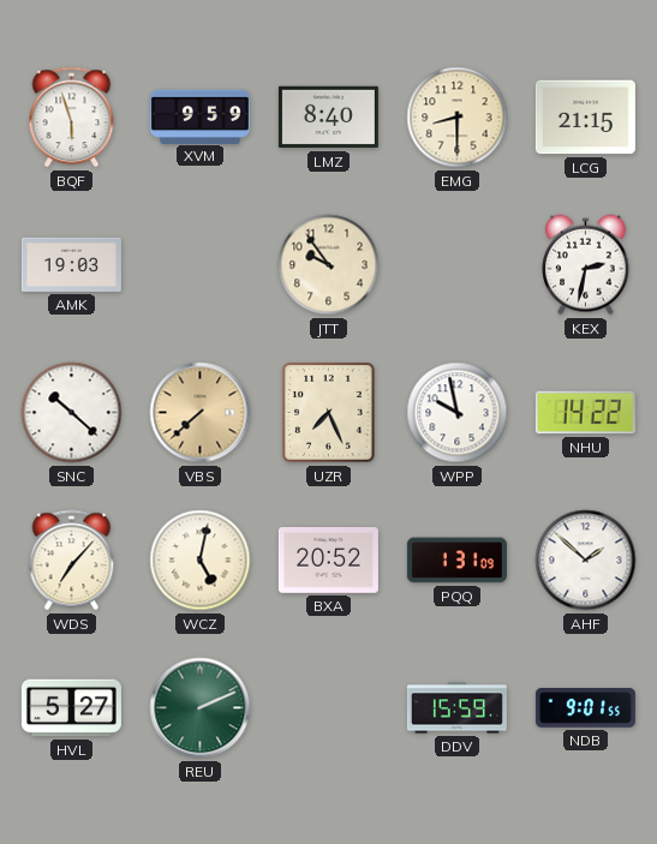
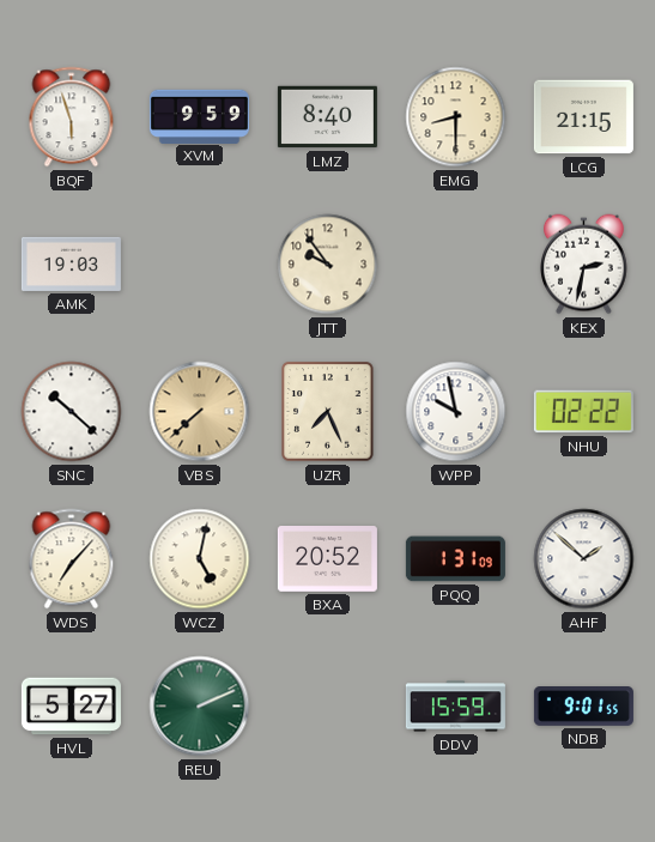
NHU: 14:22 -> 02:22 (583, 412)
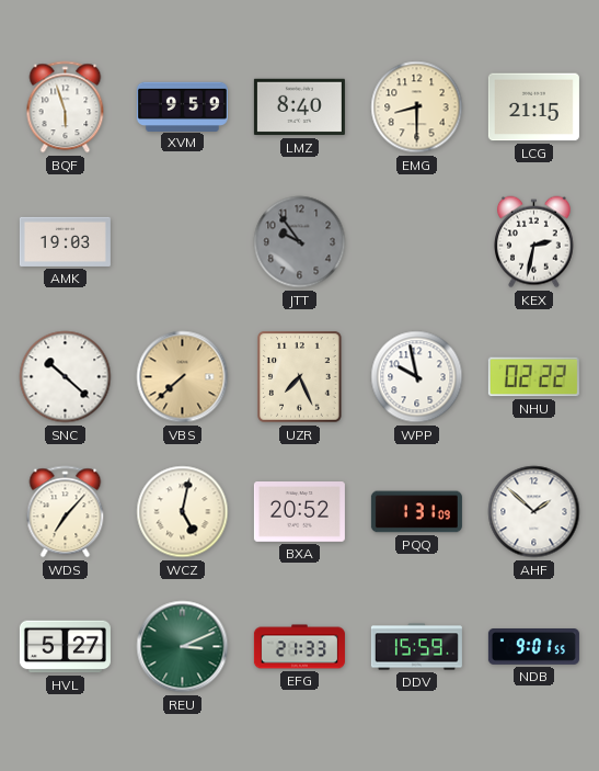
JTT dial: cream -> grey (300, 242)
REU: 2:11 -> 3:11 (183, 647)
EFG: none -> 21:33 (299, 647)
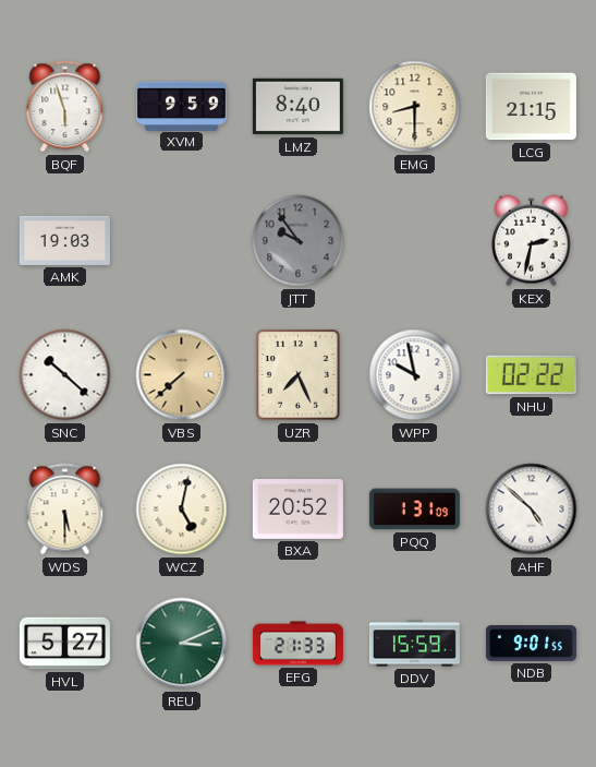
WDS: 7:07 -> 5:30 (65, 510)
AHF: 1:52 -> 4:52 (532, 510)
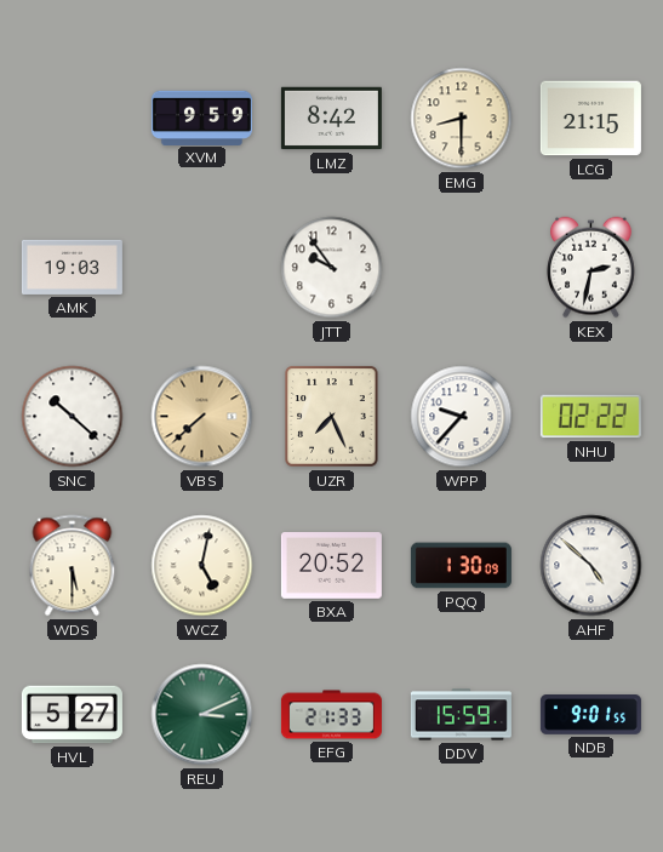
BQF: 5:57 -> none (65, 107)
LMZ: 8:40 -> 8:42 (331, 119)
JTT dial: grey -> white (332, 268)
WPP: 9:58 -> 9:37 (462, 417)
PQQ: 1:31 -> 1:30 (461, 566)
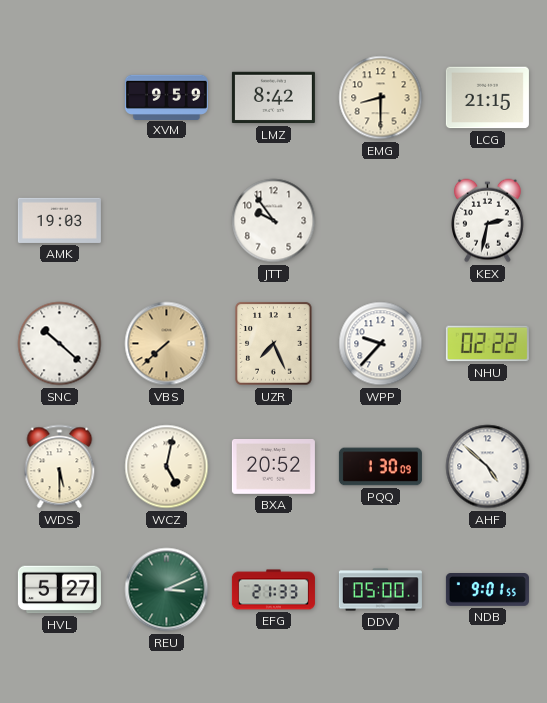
DDV: 15:59 -> 05:00 (380, 590)
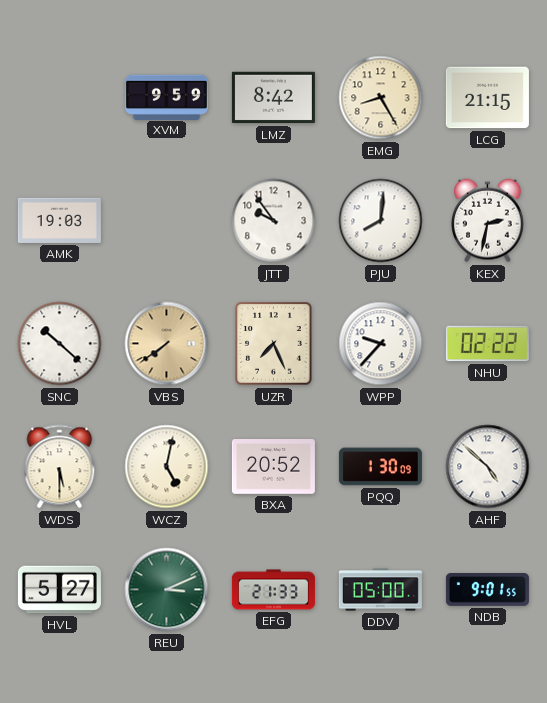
EMG: 8:30 -> 8:25 (381, 98)
PJU: none -> 8:01 (381, 221)
VBS: 7:38 -> 7:39 (167, 344)
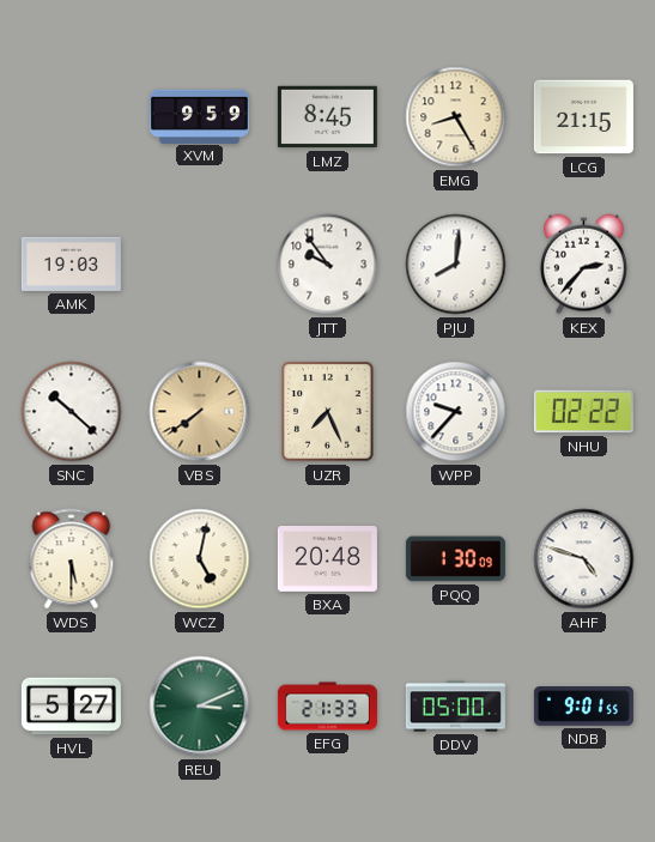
LMZ: 8:42 -> 8:45 (327, 117)
KEX: 2:32 -> 2:37 (584, 265)
BXA: 20:52 -> 20:48 (327, 559)
AHF: 4:52 -> 4:48 (584, 559)
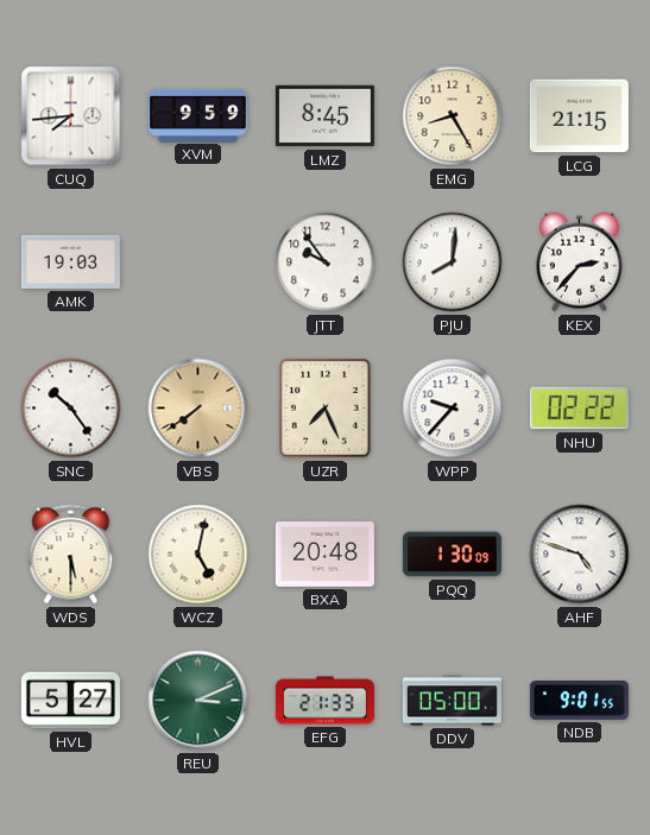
CUQ: none -> 7:44 (71, 116)
SNC: 10:22 -> 10:24 (71, 409)
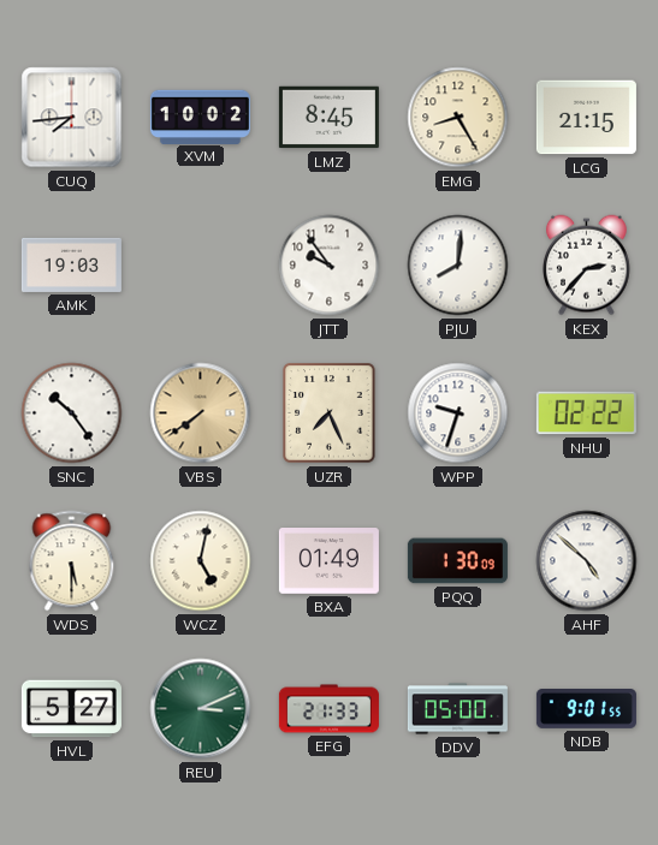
XVM: 9:59 -> 10:02 (200, 117)
WPP: 9:37 -> 9:33 (458, 413)
BXA: 20:48 -> 01:49 (328, 561)
AHF: 4:48 -> 4:52 (587, 561)
